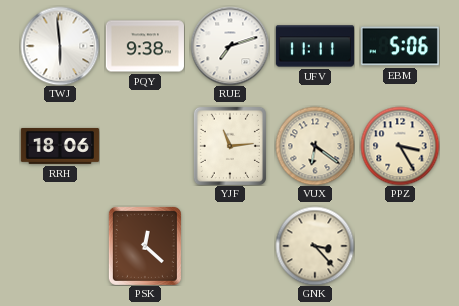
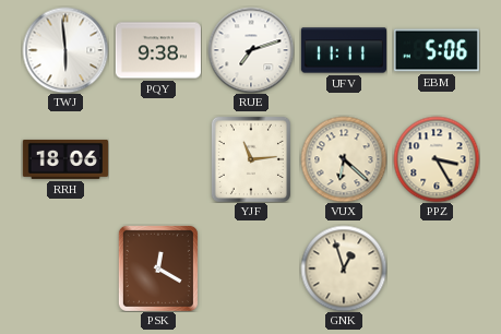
VUX: 6:21 -> 6:22 (344, 159)
PSK: 12:22 -> 12:20 (158, 269)
GNK: 3:23 -> 12:57 (344, 269)
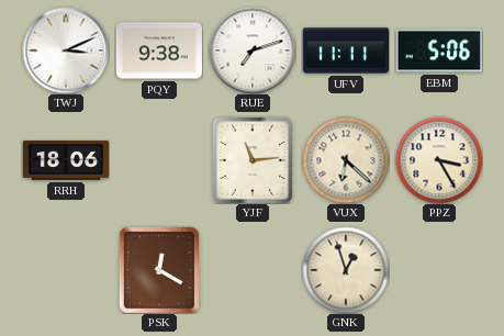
TWJ: 5:59 -> 3:11 (66, 51)
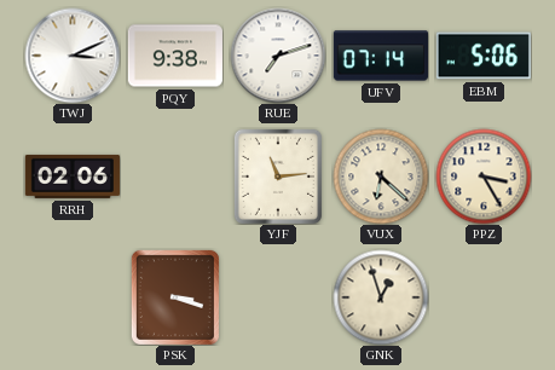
UFV: 11:11 -> 07:14 (380, 56)
RRH: 18:06 -> 02:06 (73, 177)
PSK: 12:20 -> 3:18 (175, 297)
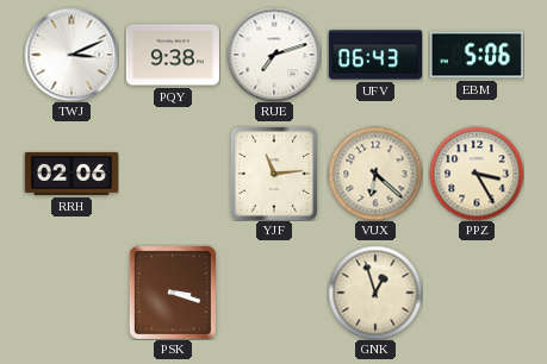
UFV: 07:14 -> 06:43 (374, 55)
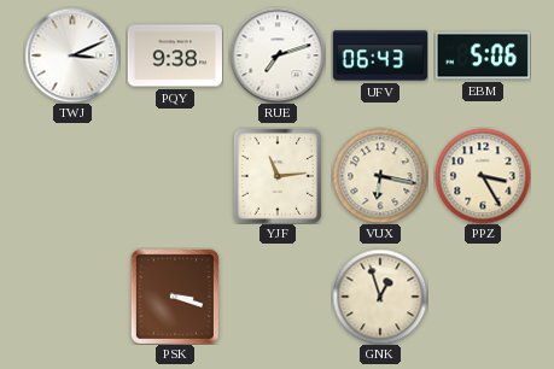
RRH: 02:06 -> none (72, 174)
VUX: 6:22 -> 6:17 (380, 176)
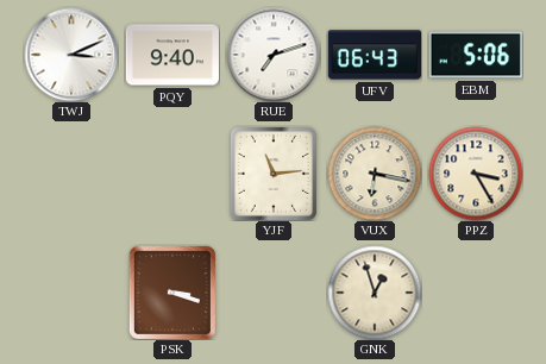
PQY: 9:38 -> 9:40 (172, 55)
